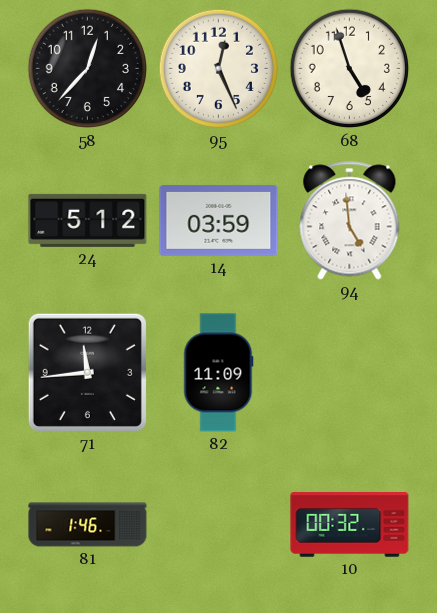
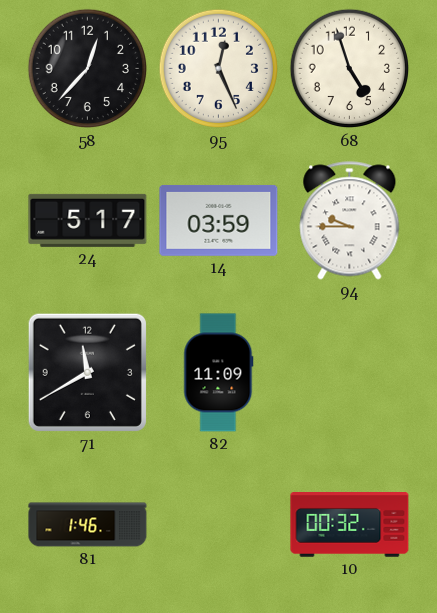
24: 5:12 -> 5:17 (88, 220)
94: 4:59 -> 9:45 (350, 221)
71: 11:44 -> 11:40 (87, 372)
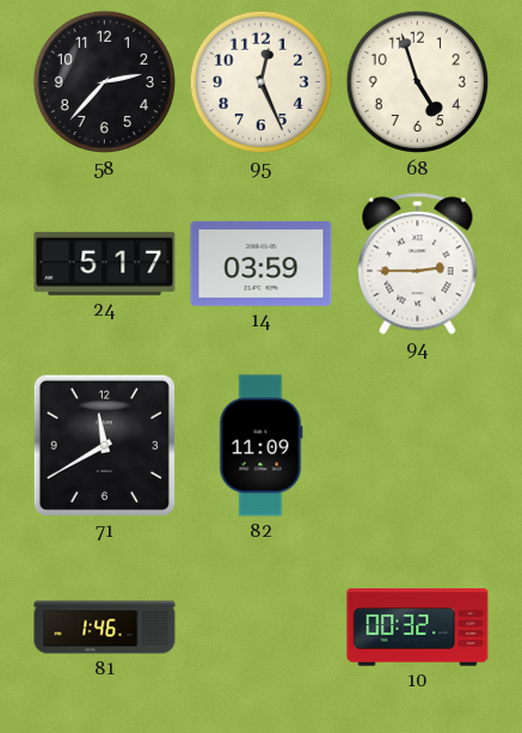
58: 12:37 -> 2:37 (105, 83)
94: 9:45 -> 2:45 (418, 264)
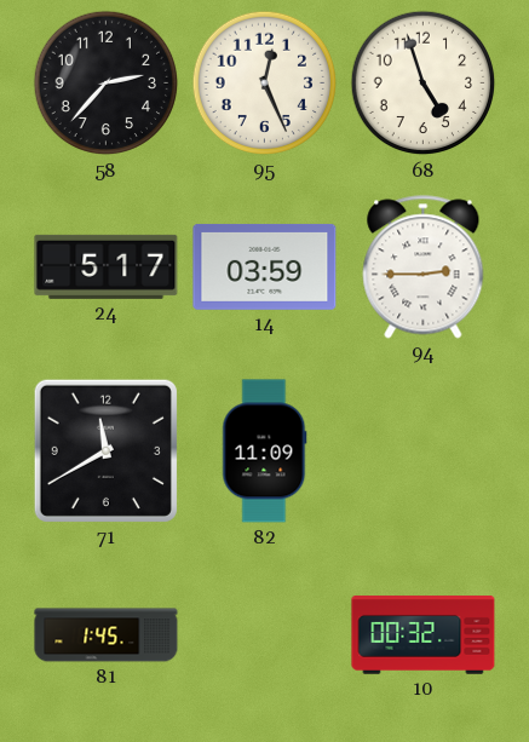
81: 1:46 -> 1:45 (107, 635)
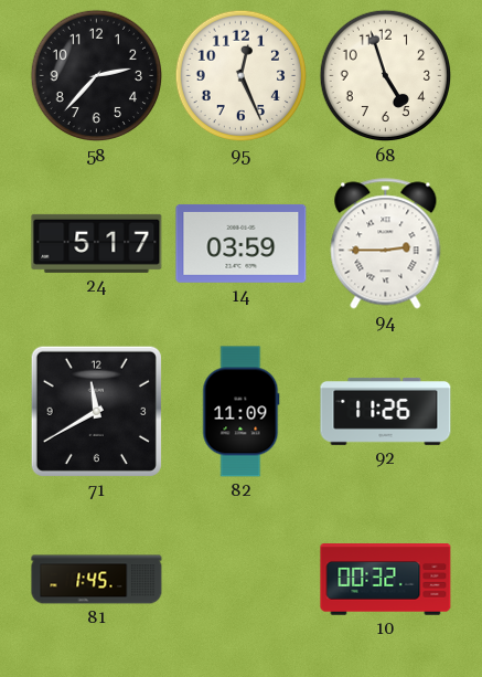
92: none -> 11:26 (386, 411)
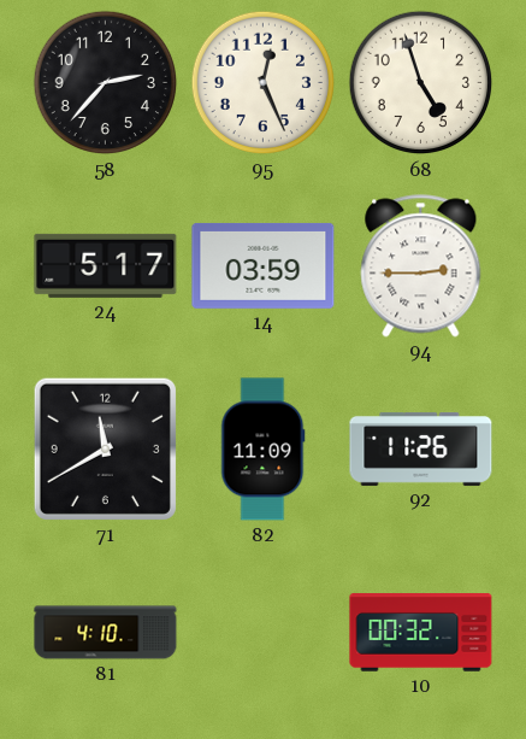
81: 1:45 -> 4:10 (106, 633)
